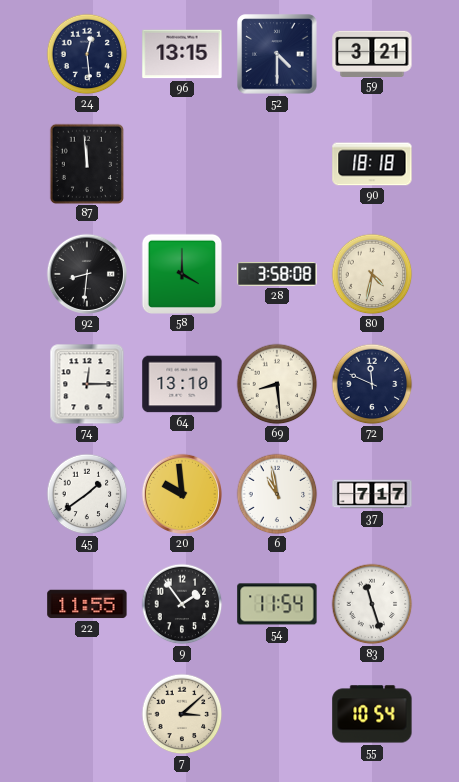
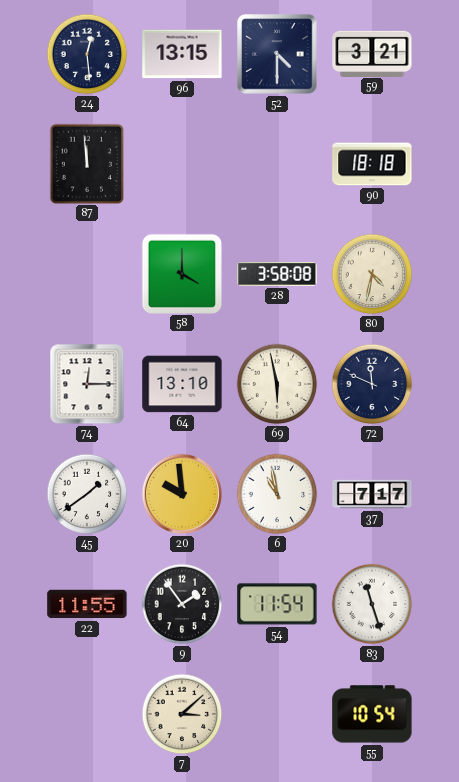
92: 8:31 -> none (87, 274)
69: 8:29 -> 5:58 (277, 384)
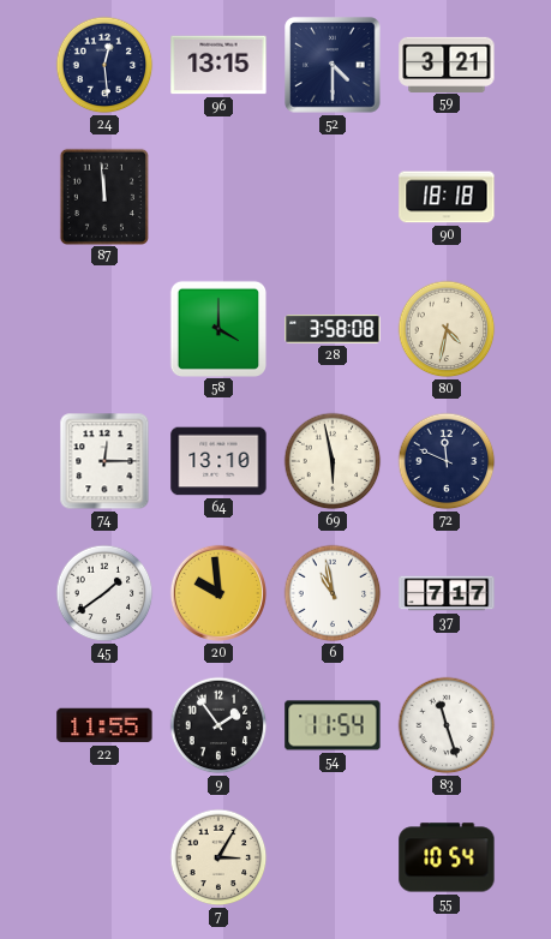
7: 3:08 -> 3:05 (218, 857)
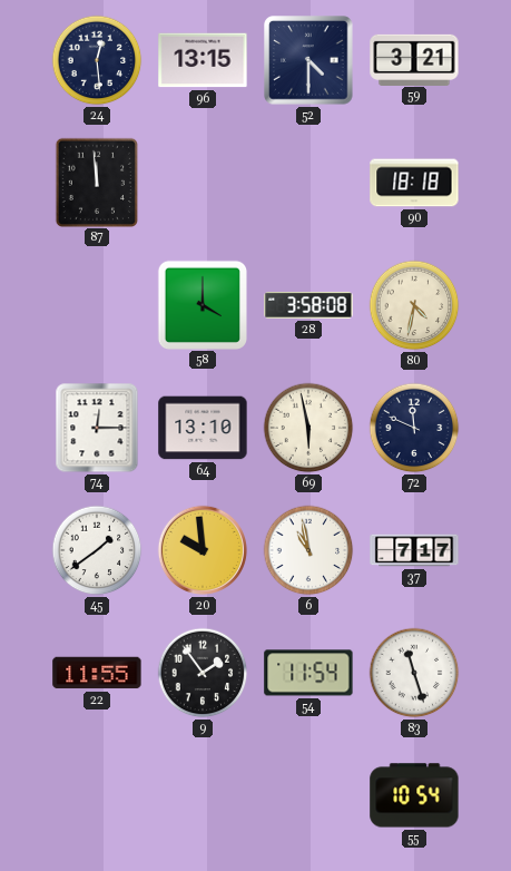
7: 3:05 -> none (218, 857)
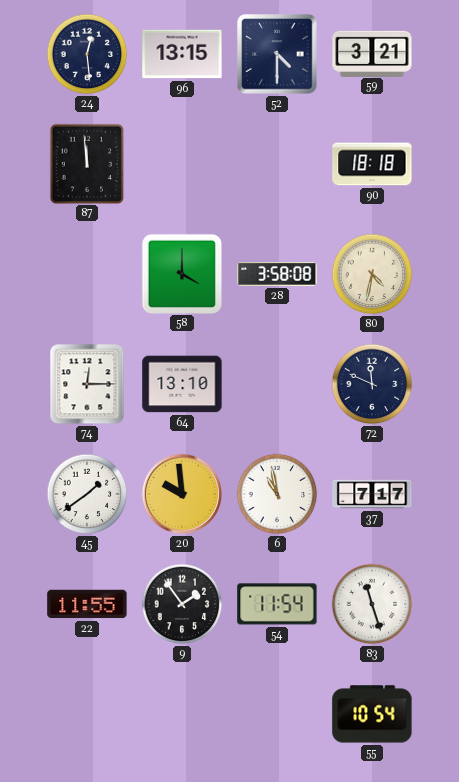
69: 5:58 -> none (308, 428)
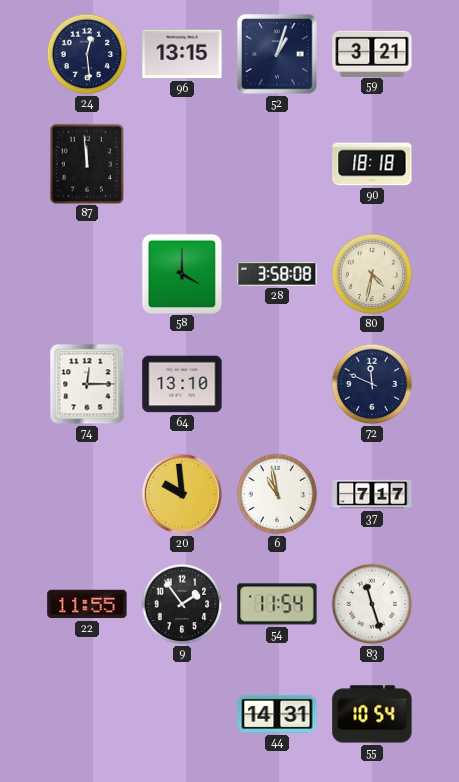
52: 4:30 -> 1:03 (277, 54)
45: 1:39 -> none (87, 494)
44: none -> 14:31 (277, 714)
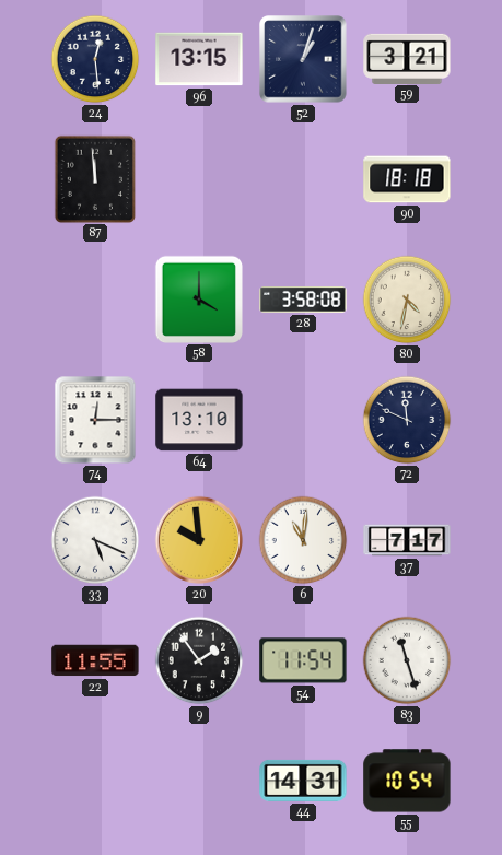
33: none -> 5:19 (95, 540)
6: 10:58 -> 11:01 (303, 540)
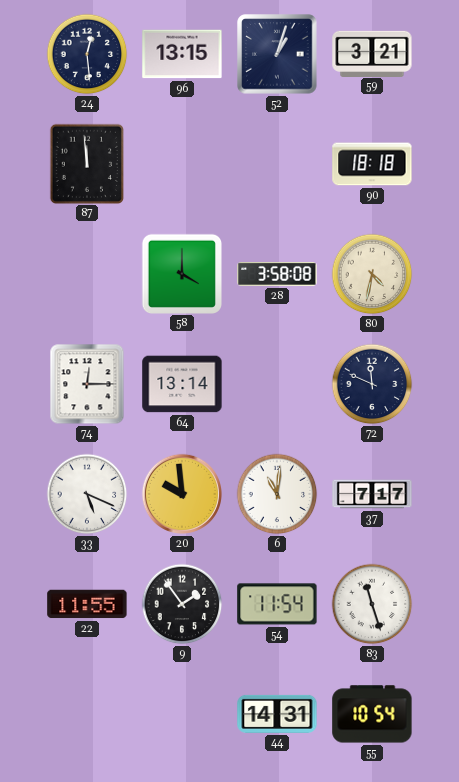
64: 13:10 -> 13:14 (182, 384)
